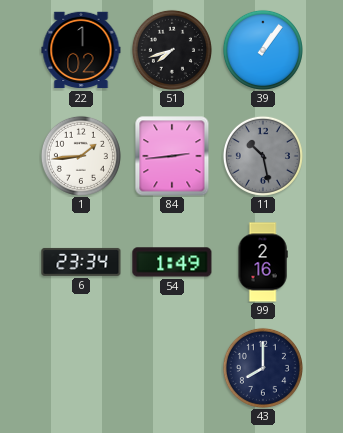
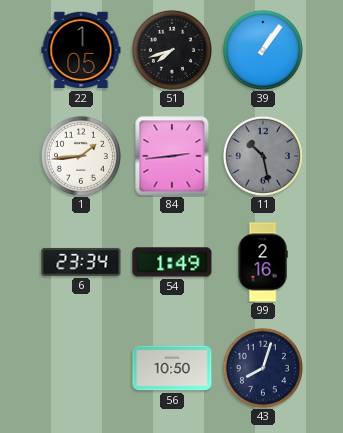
22: 1:02 -> 1:05 (81, 50)
56: none -> 10:50 (172, 368)
43: 8:00 -> 8:03 (263, 368)
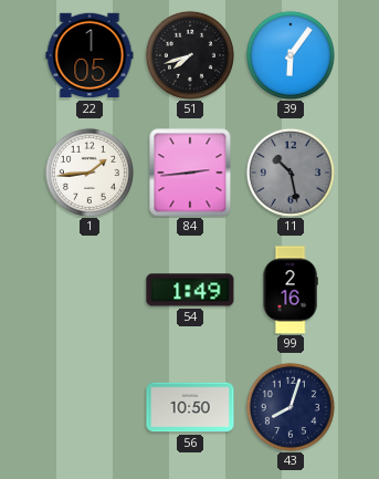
39: 1:06 -> 6:06 (291, 55)
6: 23:34 -> none (81, 262)
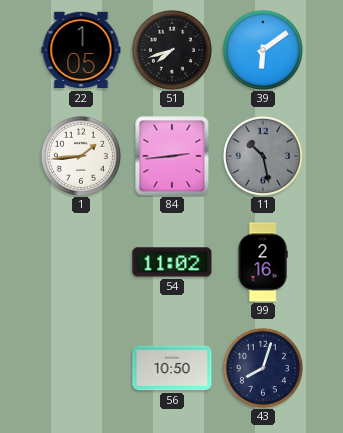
39: 6:06 -> 6:09 (263, 50)
54: 1:49 -> 11:02 (172, 262)
